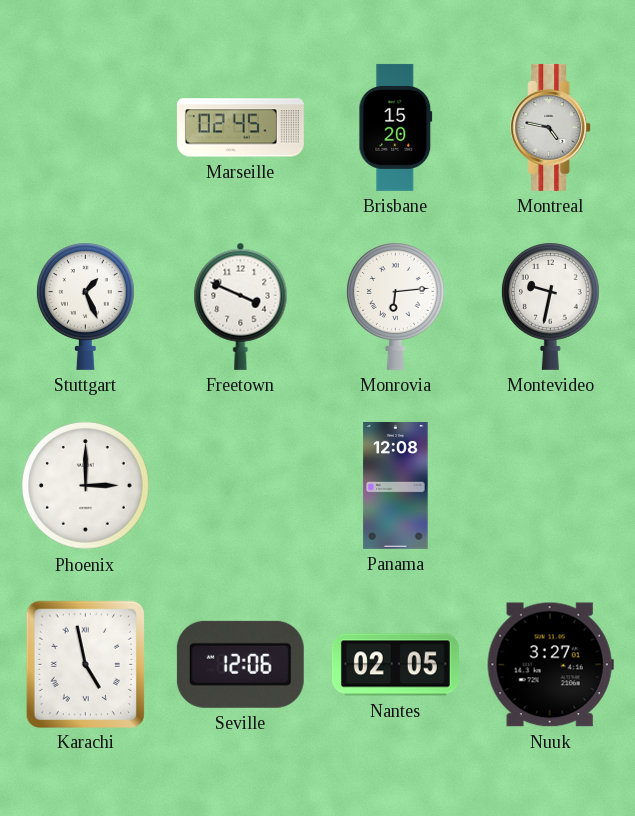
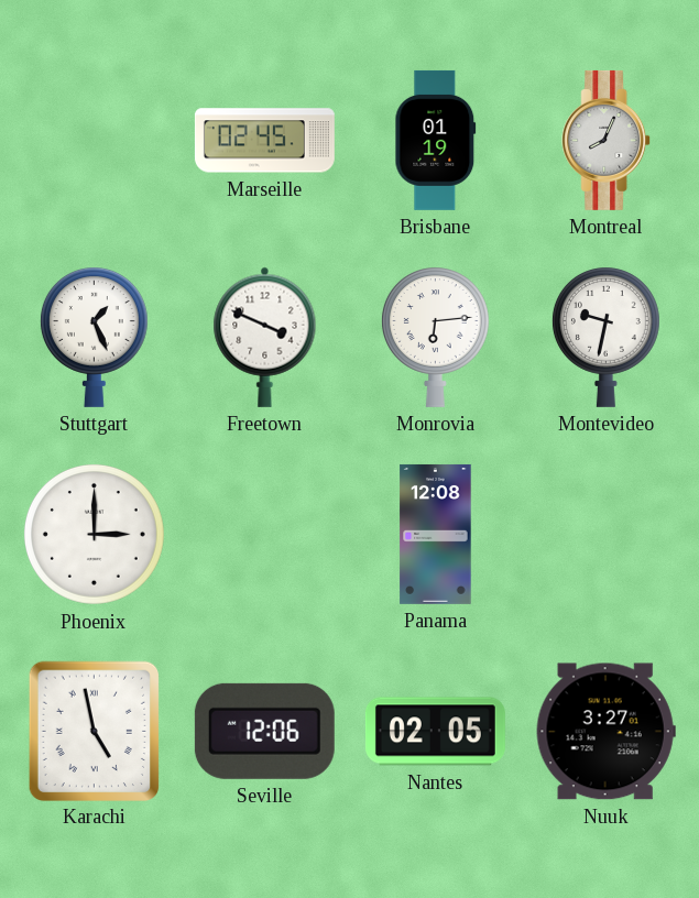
Brisbane: 15:20 -> 01:19 (436, 140)
Montreal: 4:47 -> 8:04 (607, 140)
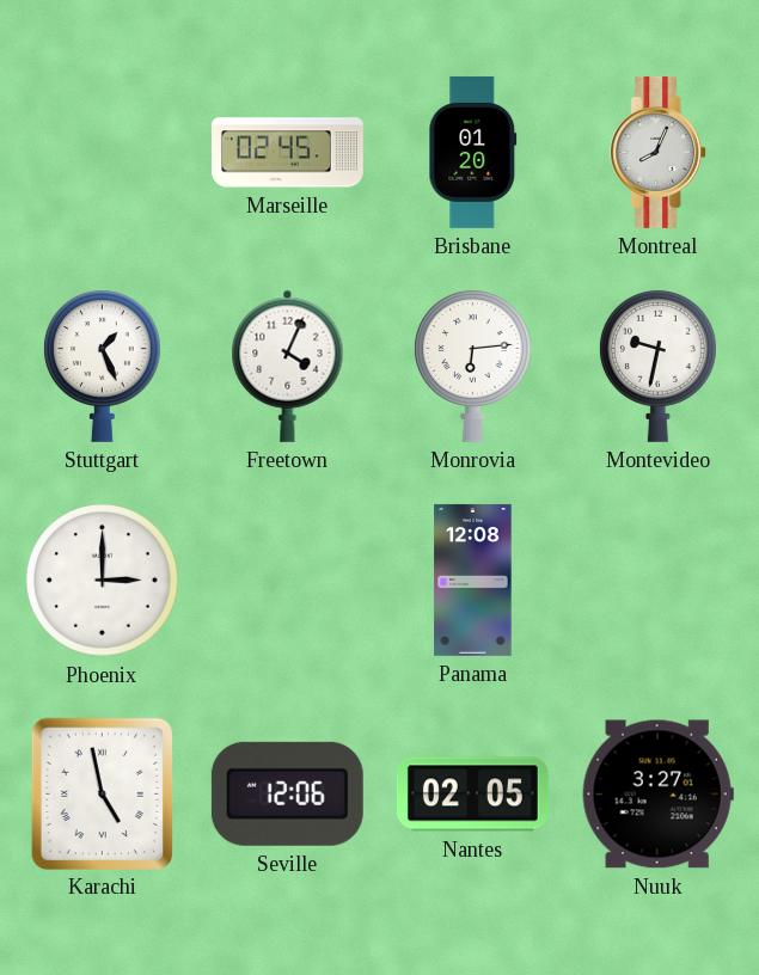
Brisbane: 01:19 -> 01:20 (473, 152)
Freetown: 3:49 -> 4:04 (288, 366)
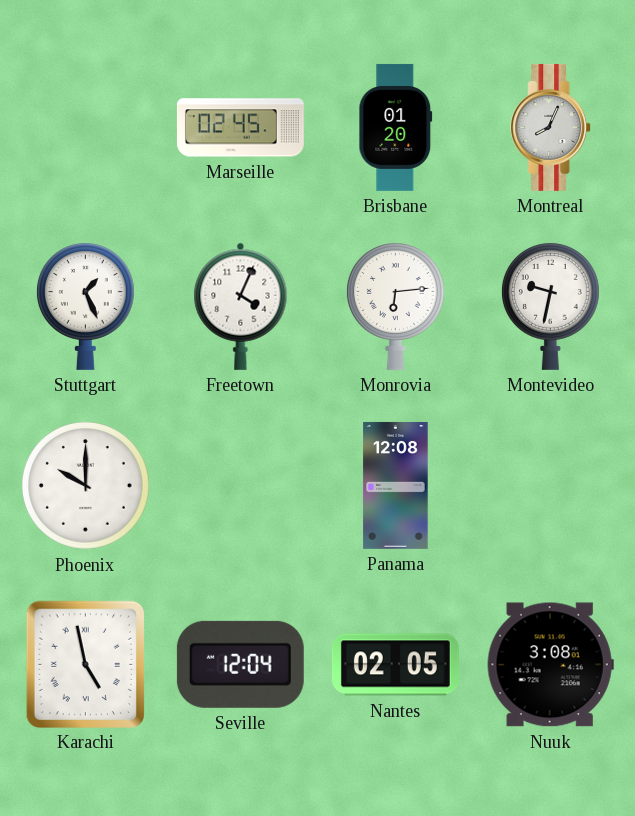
Phoenix: 3:00 -> 10:00 (85, 485)
Seville: 12:06 -> 12:04 (240, 664)
Nuuk: 3:27 -> 3:08 (550, 665)
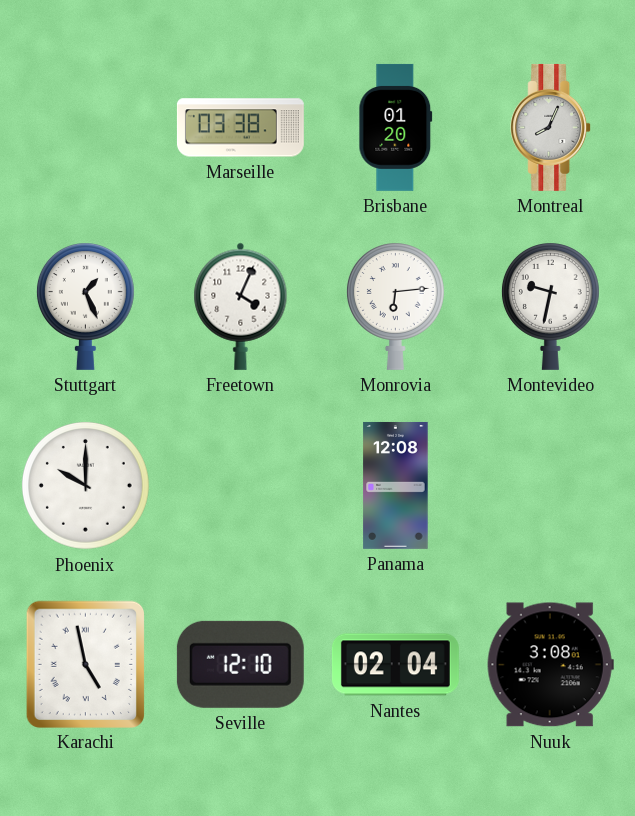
Marseille: 02:45 -> 03:38 (240, 128)
Seville: 12:04 -> 12:10 (240, 664)
Nantes: 02:05 -> 02:04 (395, 665)
